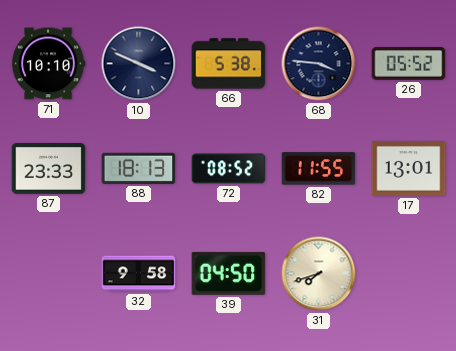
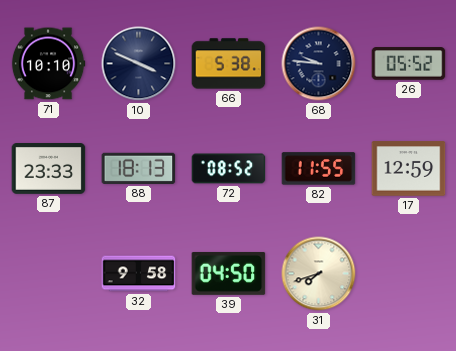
68: 3:46 -> 9:46 (319, 64)
17: 13:01 -> 12:59 (409, 169)
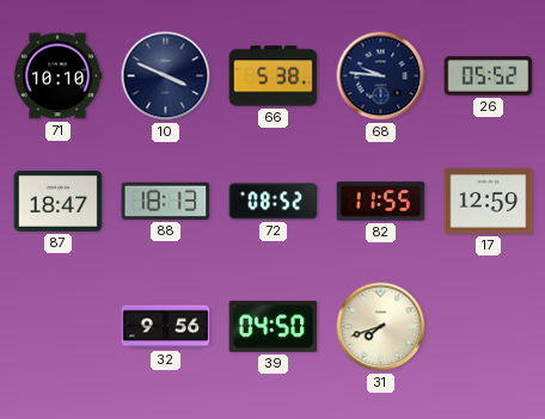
87: 23:33 -> 18:47 (59, 202)
32: 9:58 -> 9:56 (166, 327)
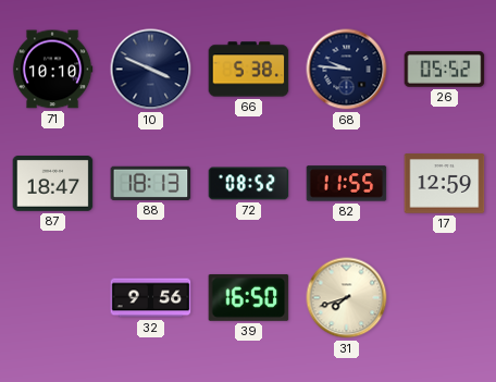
39: 04:50 -> 16:50 (249, 297)
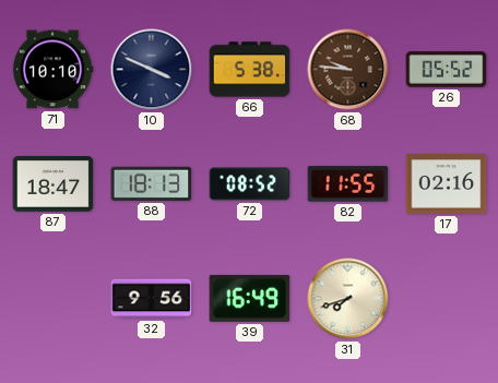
68 dial: navy -> brown (348, 70)
17: 12:59 -> 02:16 (447, 184)
39: 16:50 -> 16:49 (250, 298)
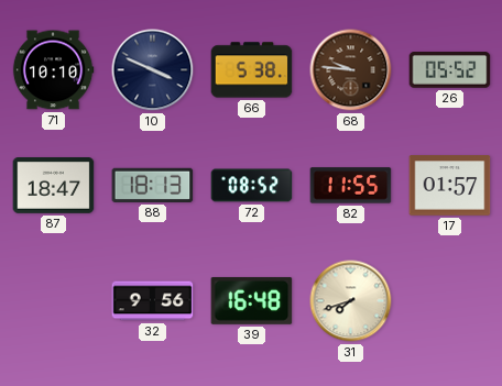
17: 02:16 -> 01:57 (450, 186)
39: 16:49 -> 16:48 (252, 300)
